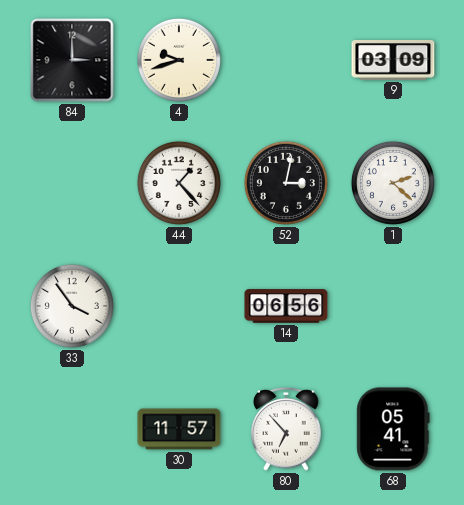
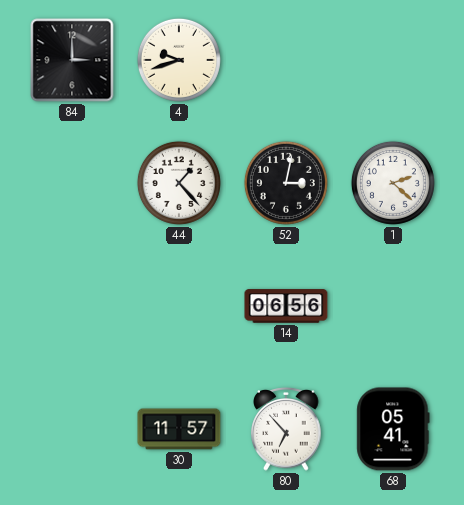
9: 03:09 -> none (393, 61)
33: 3:54 -> none (72, 306)
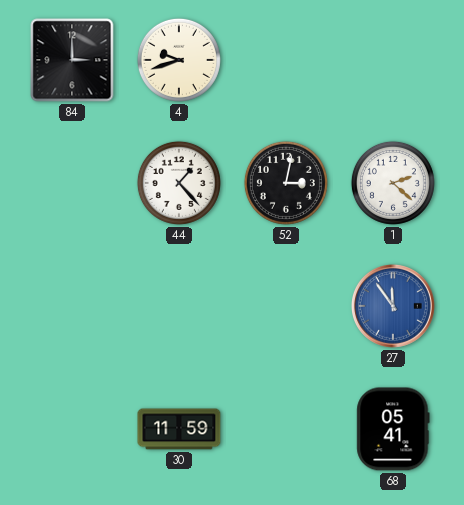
14: 06:56 -> none (286, 306)
27: none -> 11:54 (393, 306)
30: 11:57 -> 11:59 (179, 429)
80: 6:53 -> none (286, 429)
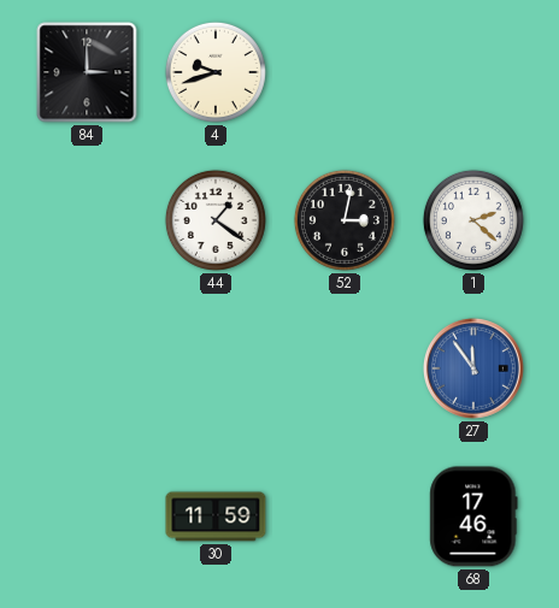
44: 1:23 -> 1:21 (216, 220)
68: 05:41 -> 17:46 (473, 516)
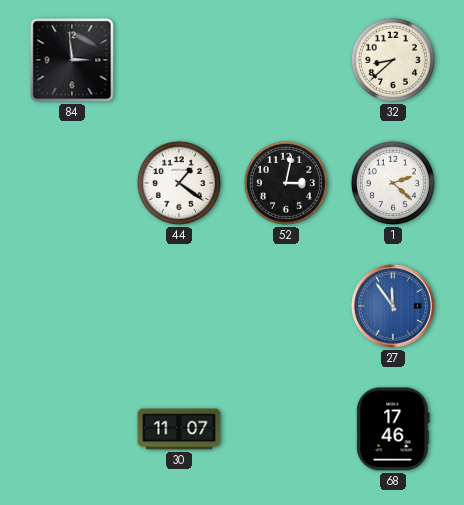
84: 3:00 -> 2:59 (72, 60)
4: 9:42 -> none (216, 72)
32: none -> 8:38 (393, 60)
30: 11:59 -> 11:07 (179, 429)
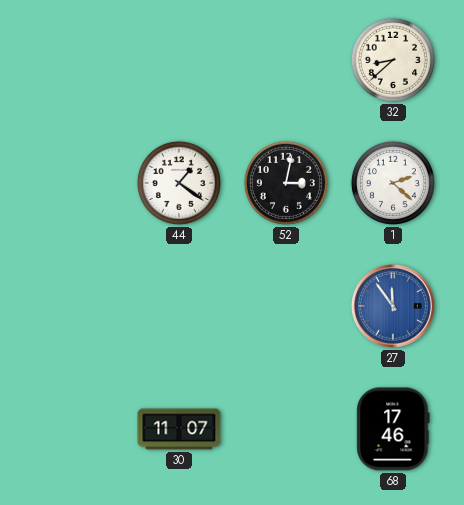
84: 2:59 -> none (72, 60)
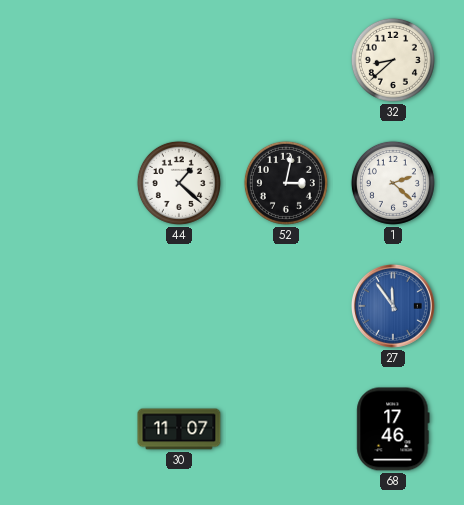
44: 1:21 -> 1:22 (179, 183)
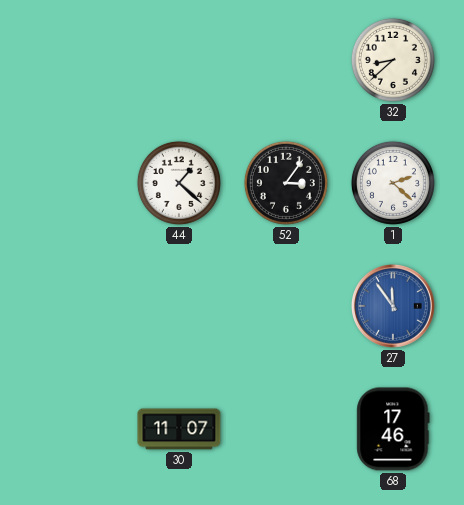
52: 3:02 -> 3:06 (286, 183)
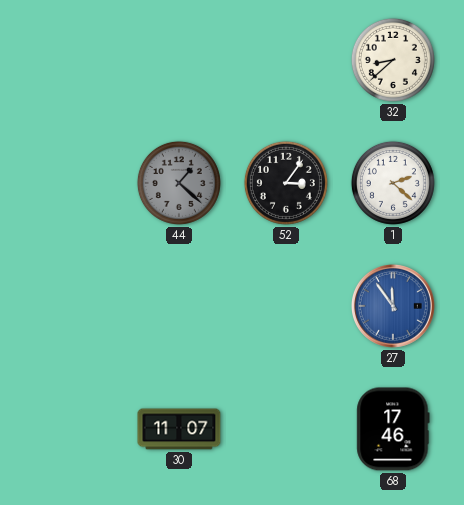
44 dial: white -> grey (179, 183)
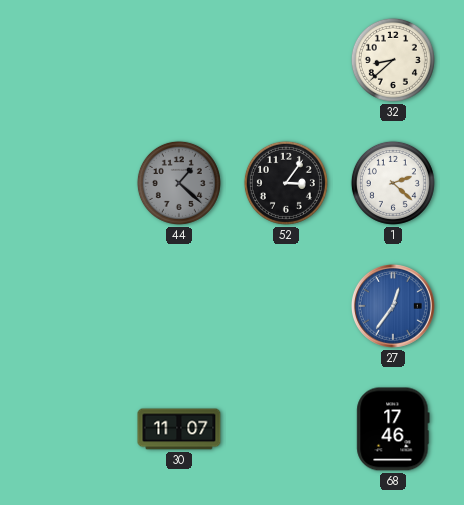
27: 11:54 -> 12:36 (393, 306)
